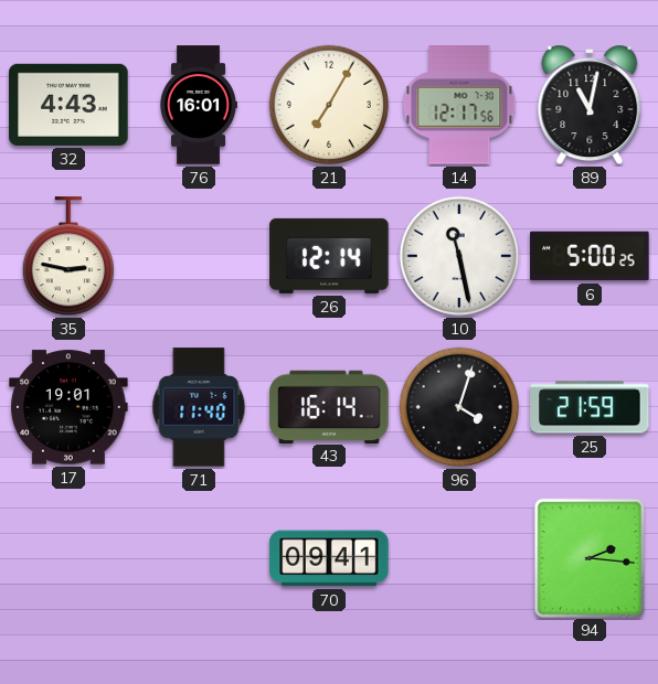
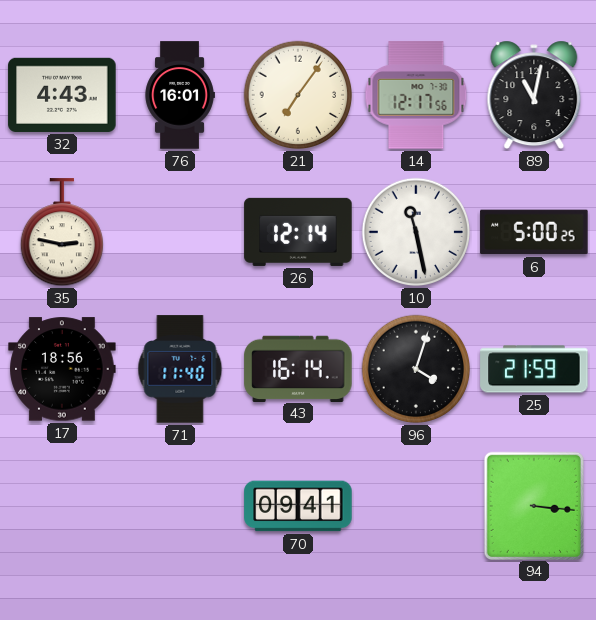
21: 7:05 -> 7:06 (298, 95)
17: 19:01 -> 18:56 (62, 369)
94: 2:16 -> 3:16 (533, 505)
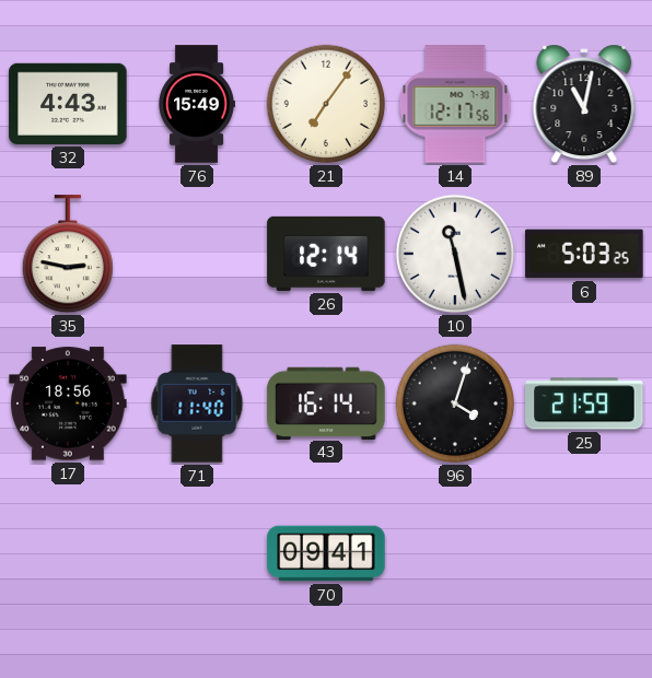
76: 16:01 -> 15:49 (197, 104)
6: 5:00 -> 5:03 (584, 254)
94: 3:16 -> none (533, 505)
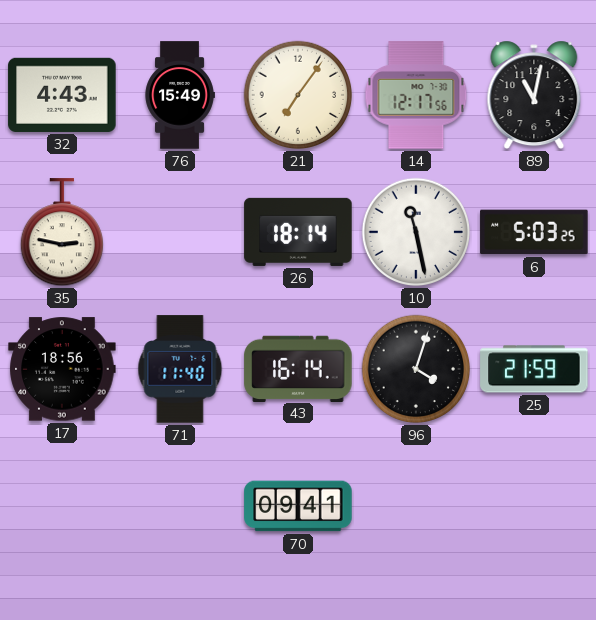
26: 12:14 -> 18:14 (298, 232)
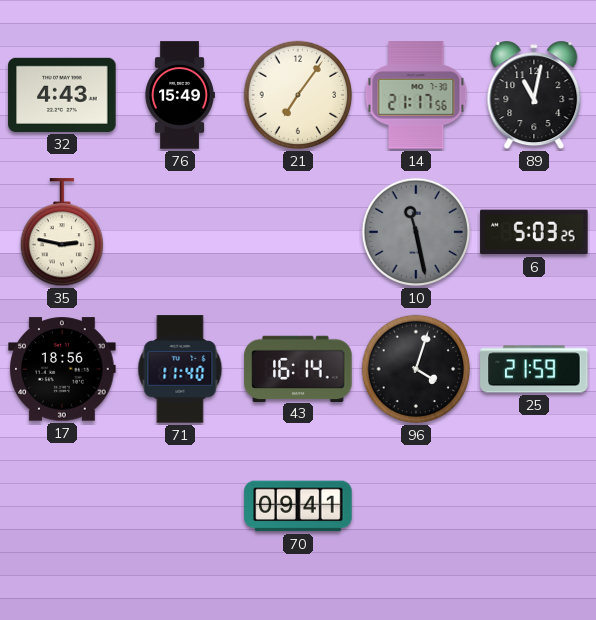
14: 12:17 -> 21:17 (416, 95)
26: 18:14 -> none (298, 232)
10 dial: white -> grey (416, 232)
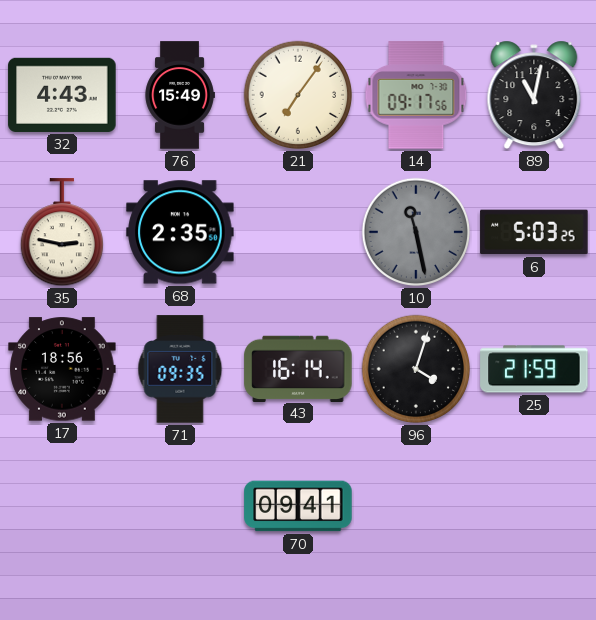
14: 21:17 -> 09:17 (416, 95)
68: none -> 2:35 (180, 232)
71: 11:40 -> 09:35 (180, 369)
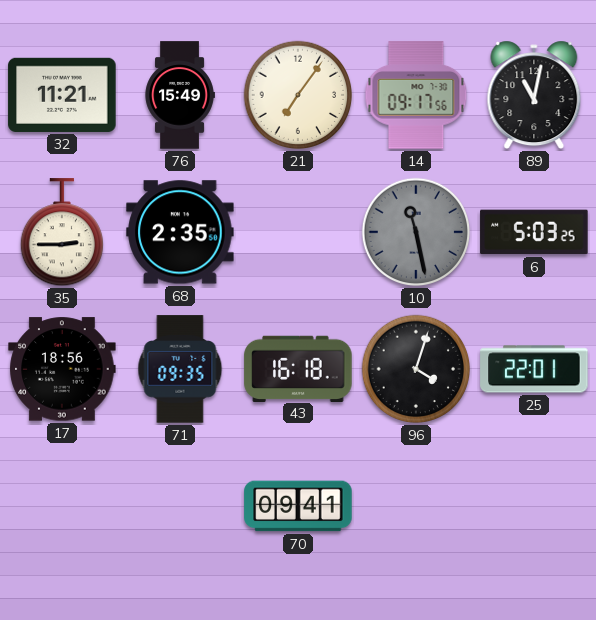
32: 4:43 -> 11:21 (62, 95)
35: 2:47 -> 2:45 (61, 233)
43: 16:14 -> 16:18 (298, 368)
25: 21:59 -> 22:01 (534, 369)
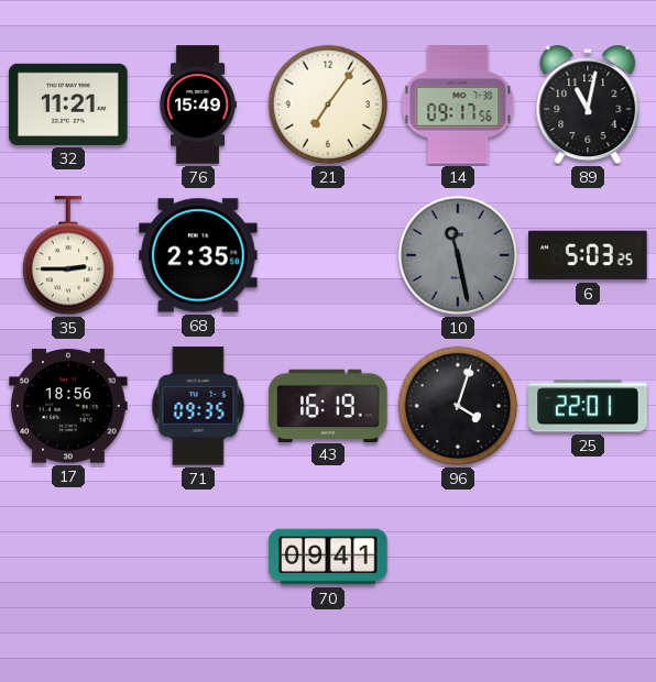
43: 16:18 -> 16:19 (328, 405)
